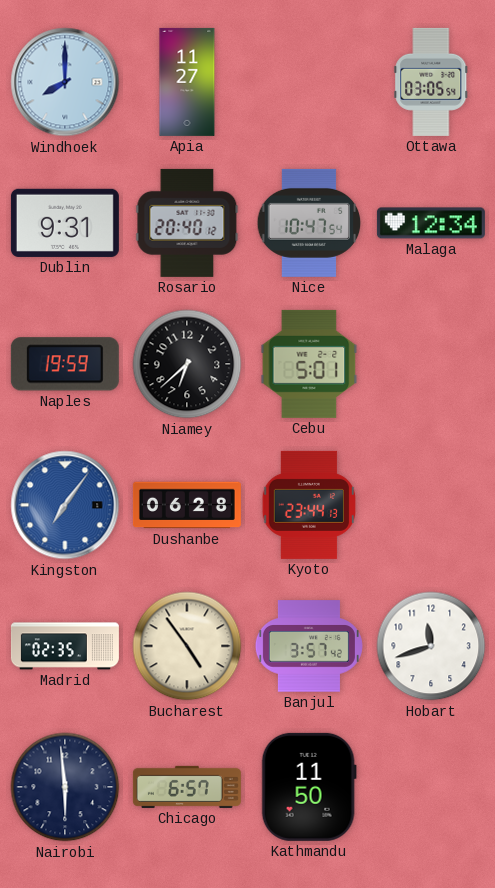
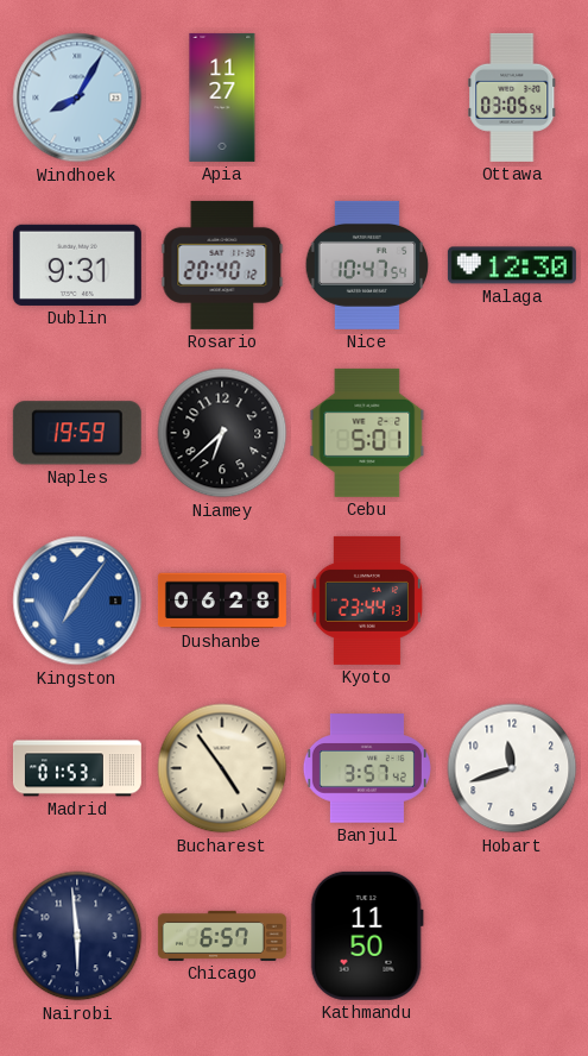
Windhoek: 8:00 -> 8:05 (77, 98)
Malaga: 12:34 -> 12:30 (512, 265)
Madrid: 02:35 -> 01:53 (77, 768)
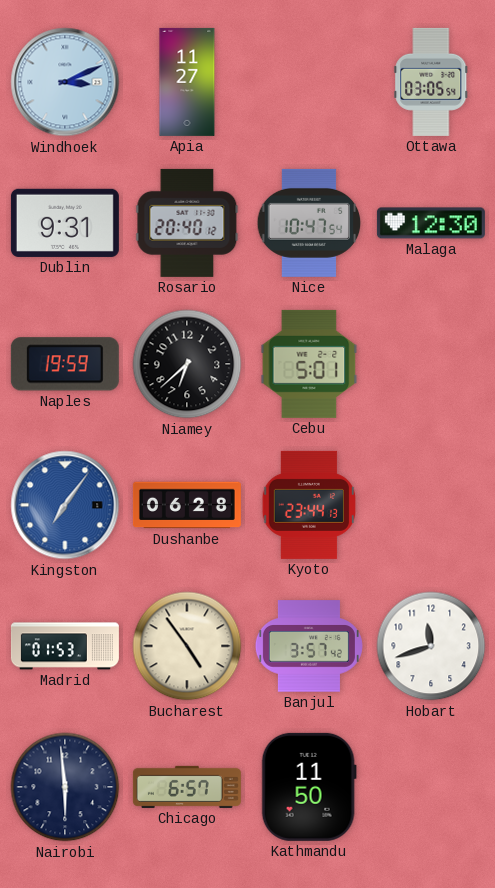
Windhoek: 8:05 -> 3:11 (65, 82)
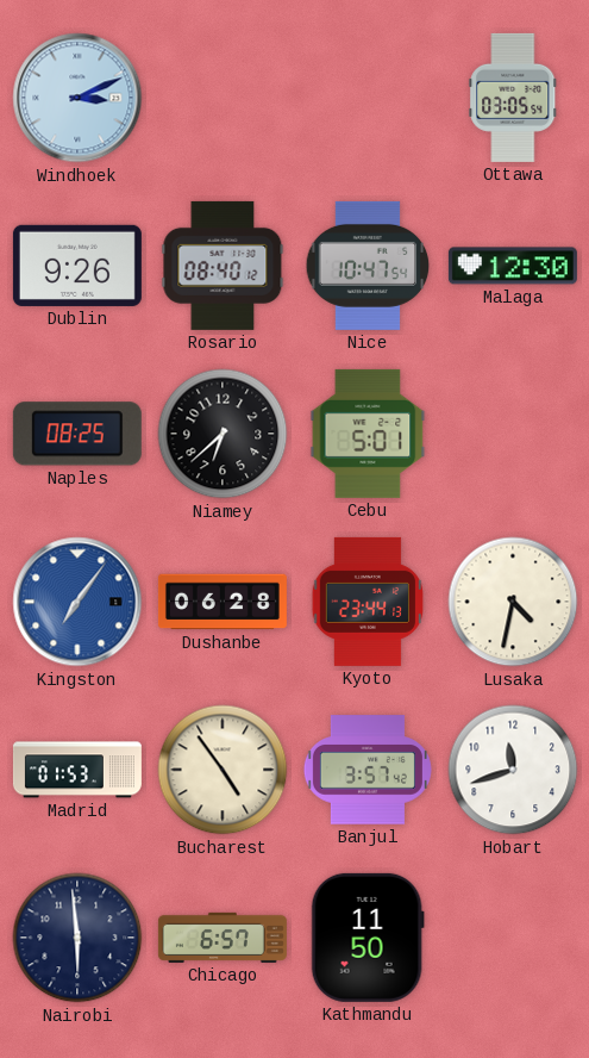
Apia: 11:27 -> none (187, 82)
Dublin: 9:31 -> 9:26 (77, 266)
Rosario: 20:40 -> 08:40 (223, 266)
Naples: 19:59 -> 08:25 (77, 434)
Lusaka: none -> 4:32 (513, 602)
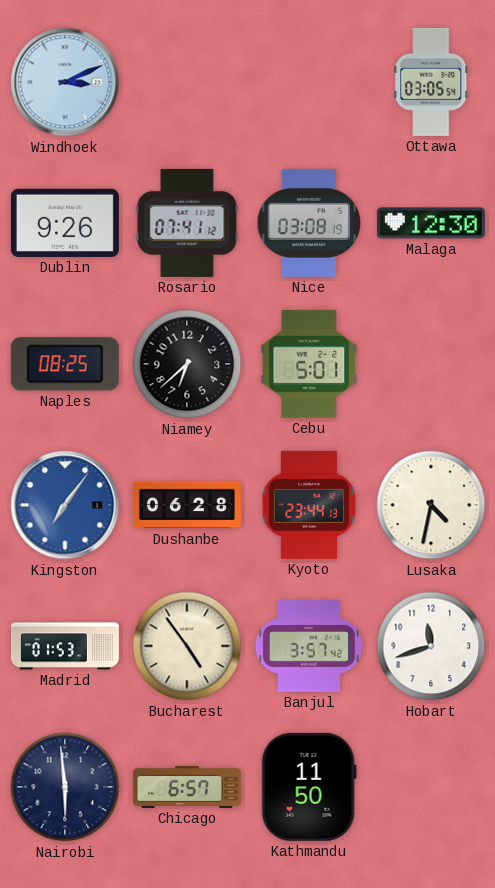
Rosario: 08:40 -> 07:41 (187, 223)
Nice: 10:47 -> 03:08 (309, 223)
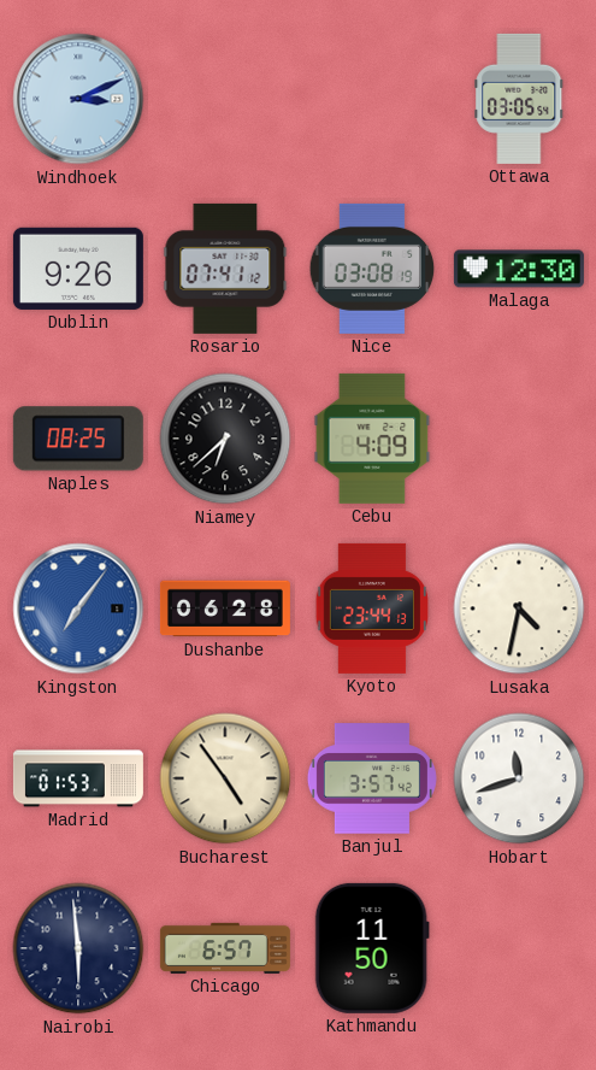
Cebu: 5:01 -> 4:09 (372, 439)
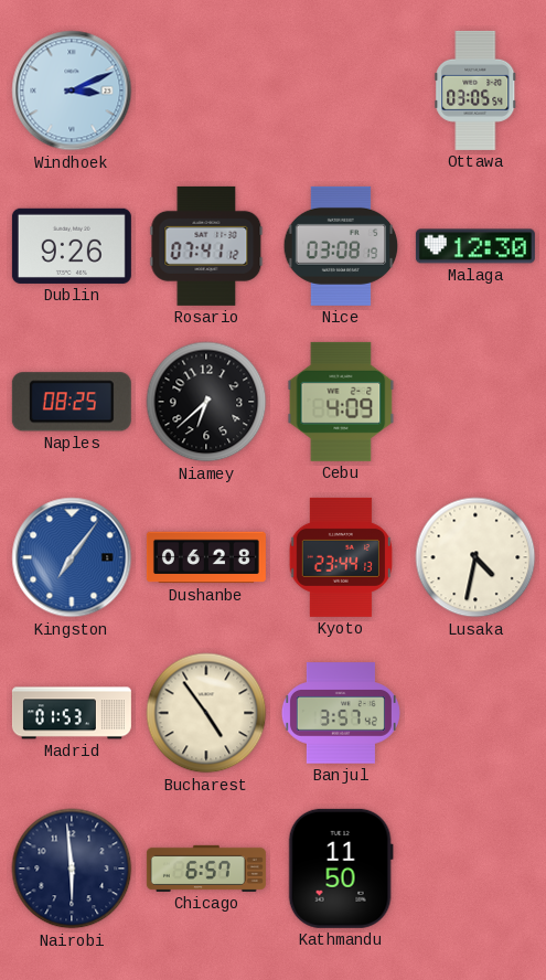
Hobart: 11:42 -> none (519, 778)
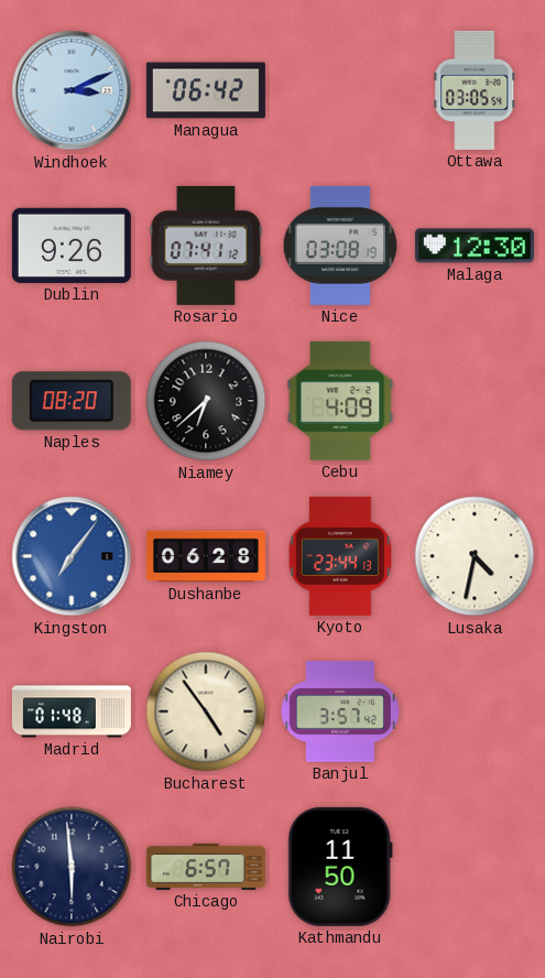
Managua: none -> 06:42 (206, 90)
Naples: 08:25 -> 08:20 (72, 401)
Madrid: 01:53 -> 01:48 (72, 711)
